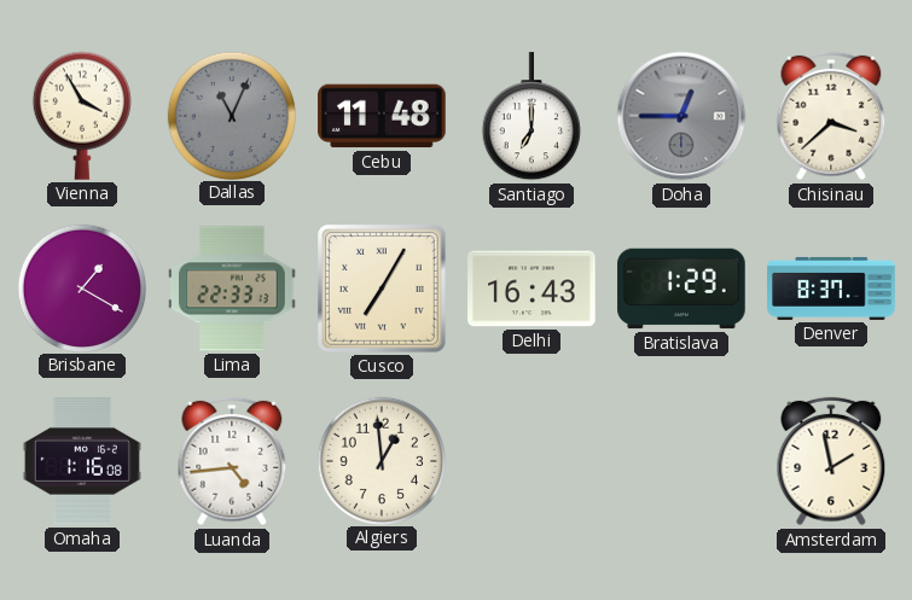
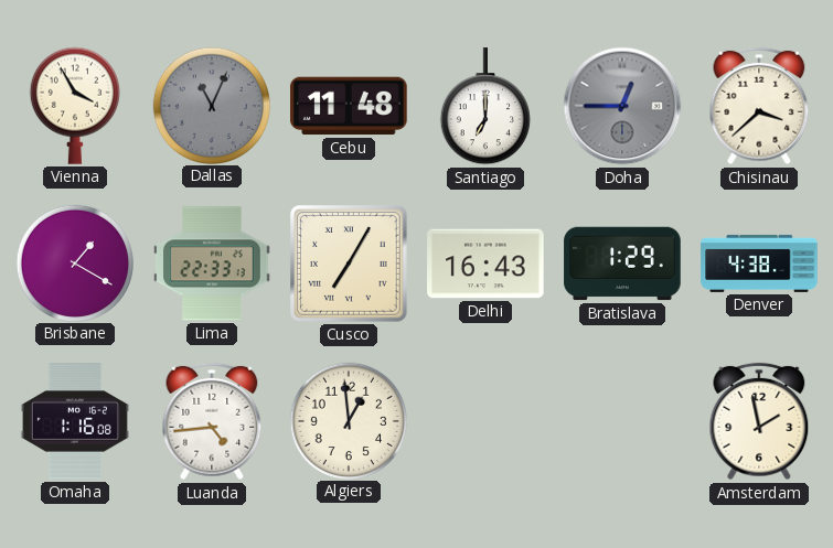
Denver: 8:37 -> 4:38 (759, 264)
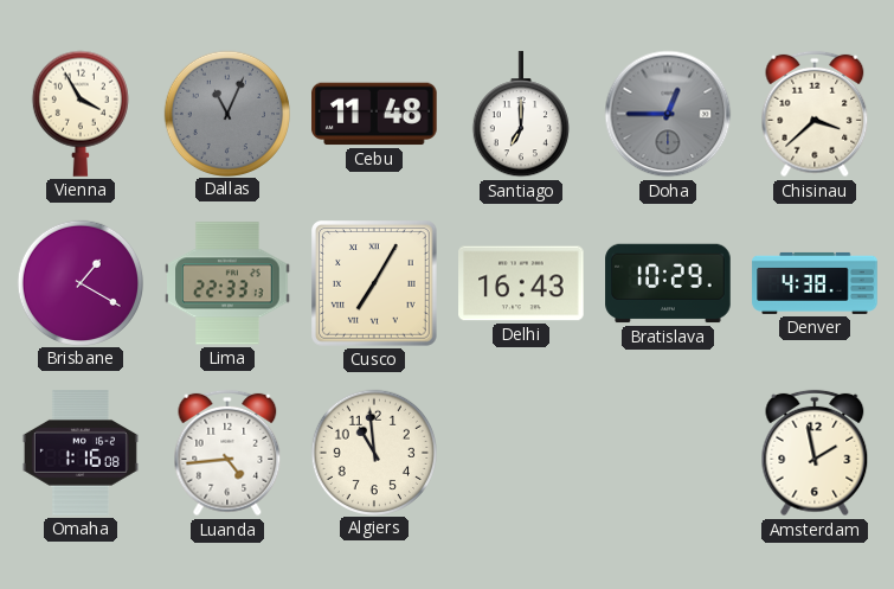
Bratislava: 1:29 -> 10:29 (668, 283)
Algiers: 12:59 -> 10:59 (373, 452)
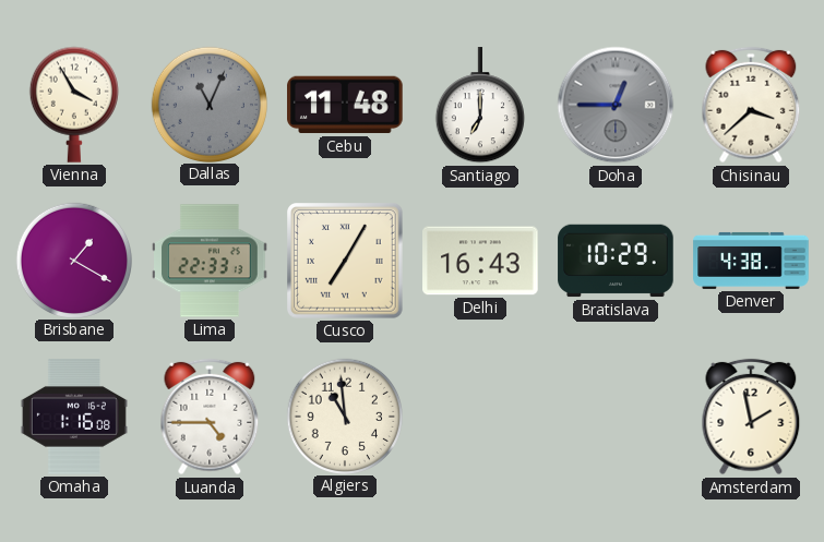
Luanda: 4:44 -> 4:45 (210, 417)
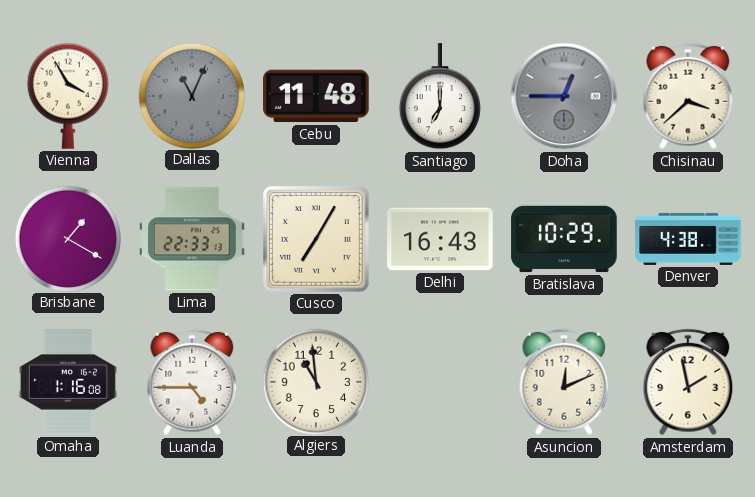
Asuncion: none -> 12:11 (564, 382)
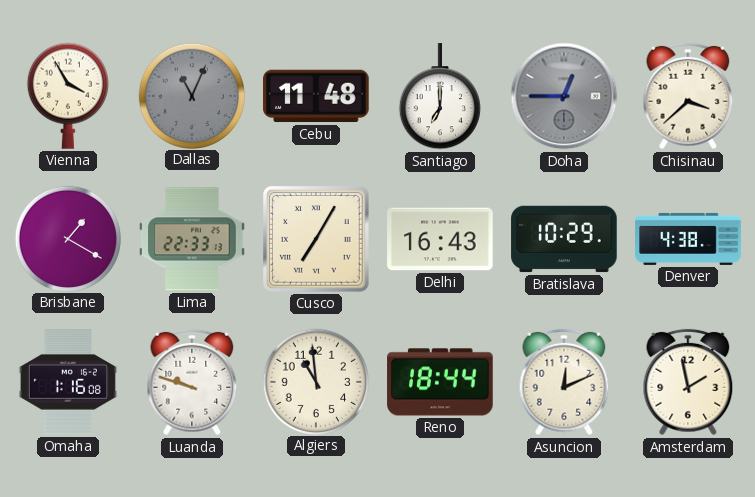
Luanda: 4:45 -> 9:48 (192, 382)
Reno: none -> 18:44 (440, 382)
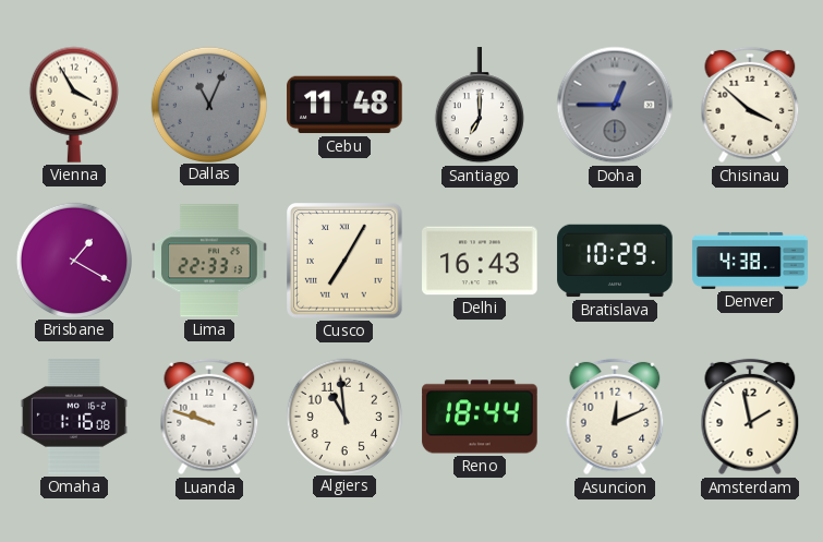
Chisinau: 3:38 -> 3:52 (750, 105)
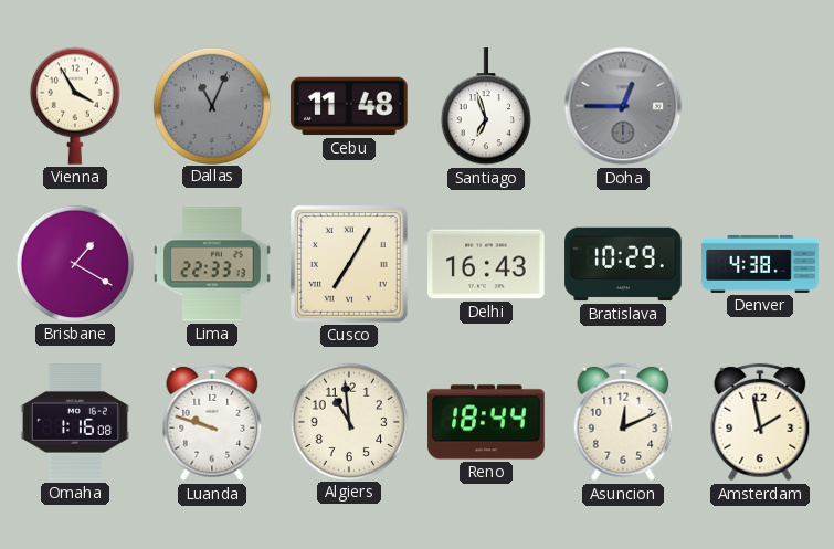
Santiago: 7:00 -> 6:57 (486, 107)
Chisinau: 3:52 -> none (750, 105)
